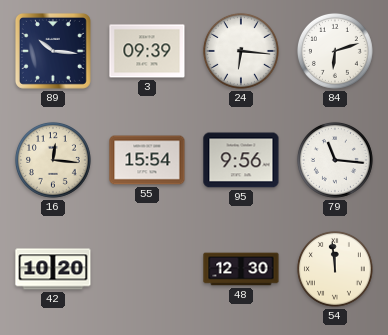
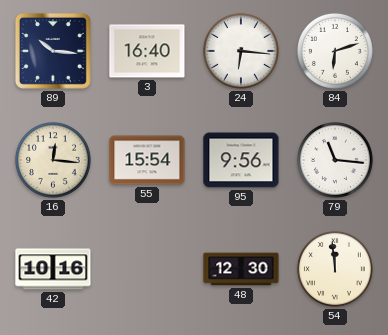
3: 09:39 -> 16:40 (147, 51)
42: 10:20 -> 10:16 (53, 269)
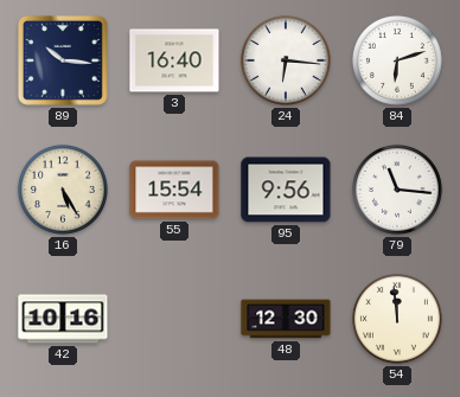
16: 12:16 -> 5:25 (63, 190)
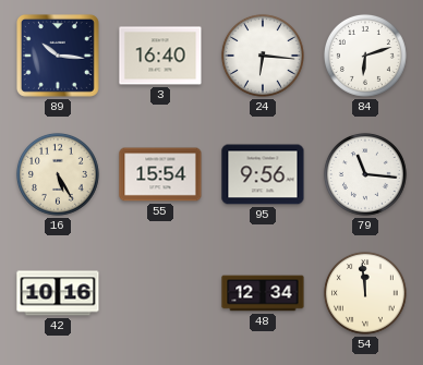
48: 12:30 -> 12:34 (263, 293)
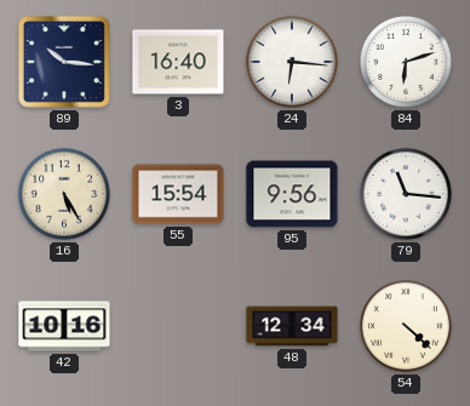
54: 11:59 -> 4:22 (406, 326)
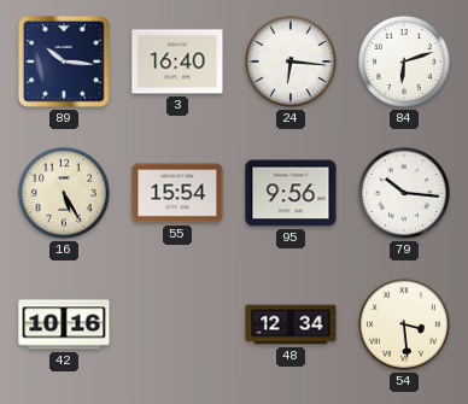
79: 11:16 -> 10:16 (404, 193)
54: 4:22 -> 3:29 (404, 324)
